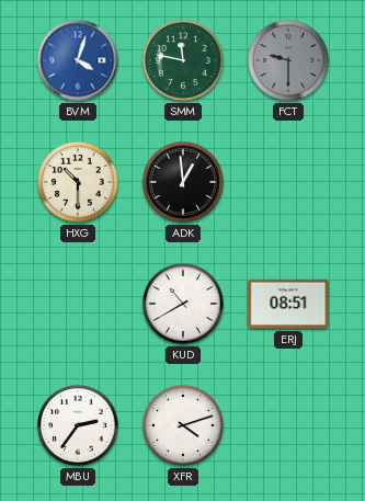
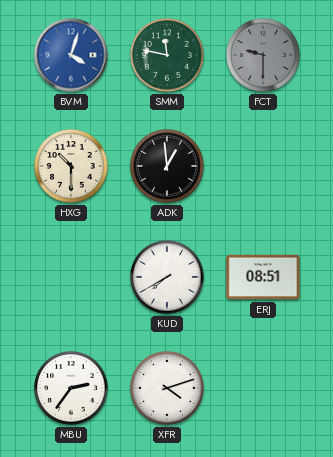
KUD: 10:40 -> 7:40 (168, 278)
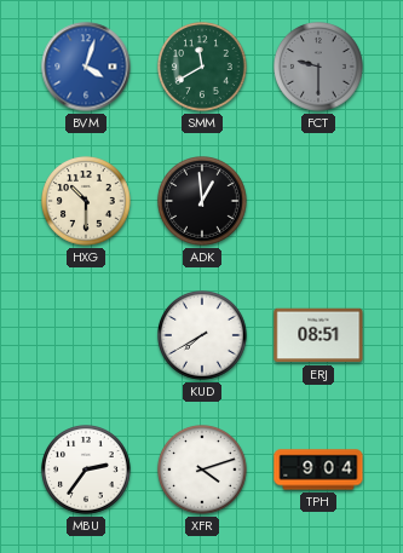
SMM: 11:47 -> 11:40 (203, 68)
TPH: none -> 9:04 (318, 470)
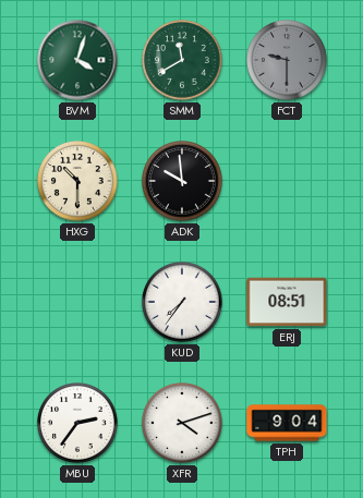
BVM dial: blue -> green (77, 60)
ADK: 12:59 -> 9:59 (183, 182)
KUD: 7:40 -> 7:36 (183, 303)
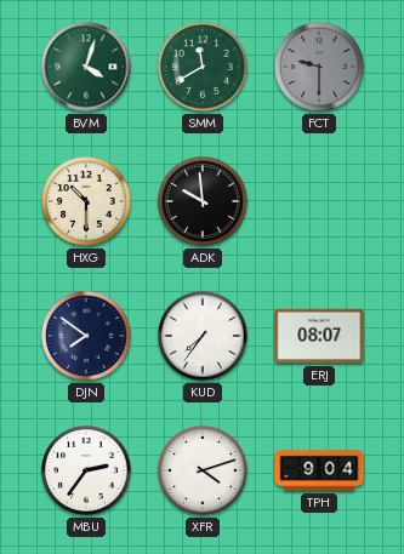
DJN: none -> 7:51 (87, 337)
ERJ: 08:51 -> 08:07 (319, 336)
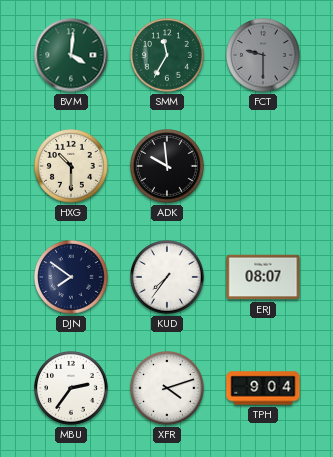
BVM: 4:03 -> 4:01 (71, 55)
SMM: 11:40 -> 11:35 (168, 56)
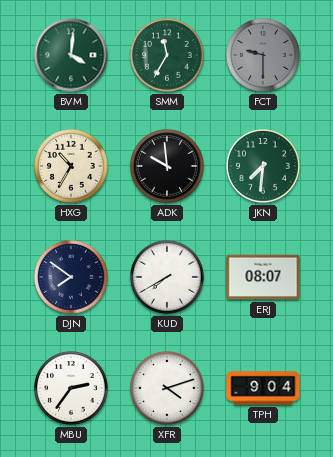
HXG: 10:30 -> 10:35 (72, 167)
JKN: none -> 7:31 (264, 167)
KUD: 7:36 -> 7:40 (168, 278)
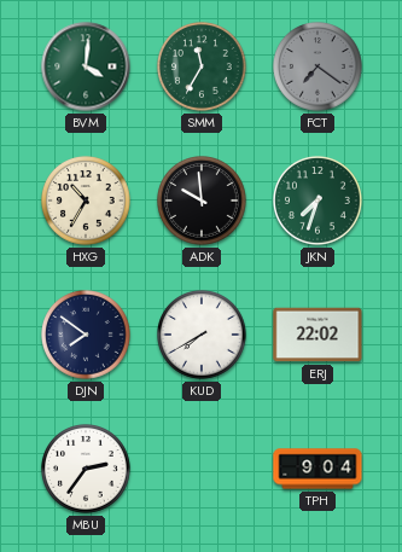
FCT: 9:30 -> 7:21 (319, 68)
JKN: 7:31 -> 7:33 (319, 202)
ERJ: 08:07 -> 22:02 (317, 335)
XFR: 4:12 -> none (168, 389)
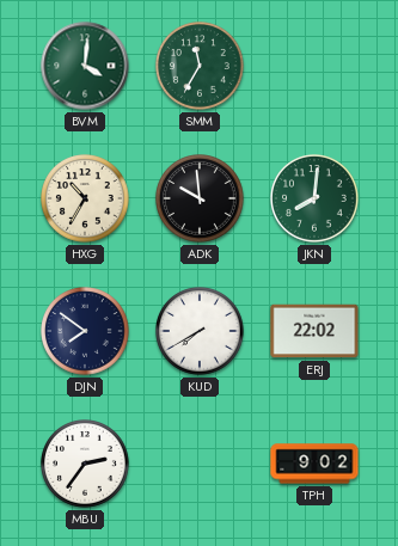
FCT: 7:21 -> none (319, 68)
JKN: 7:33 -> 8:01 (316, 200)
TPH: 9:04 -> 9:02 (314, 464)
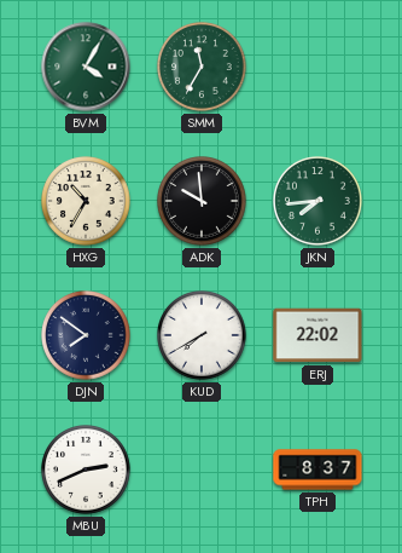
BVM: 4:01 -> 4:05 (86, 67)
JKN: 8:01 -> 7:44 (319, 202)
MBU: 2:36 -> 2:41 (87, 471)
TPH: 9:02 -> 8:37 (317, 470)
